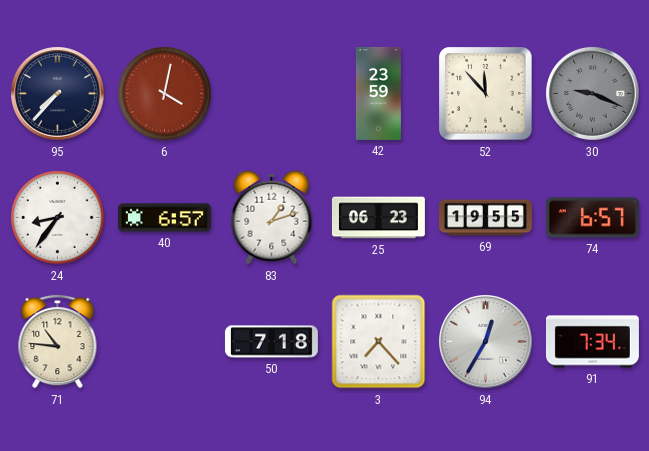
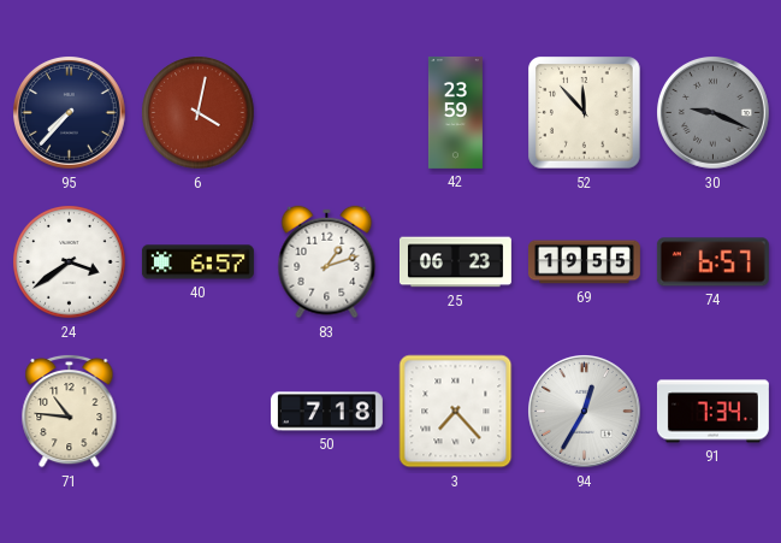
24: 8:36 -> 3:39 (70, 262)
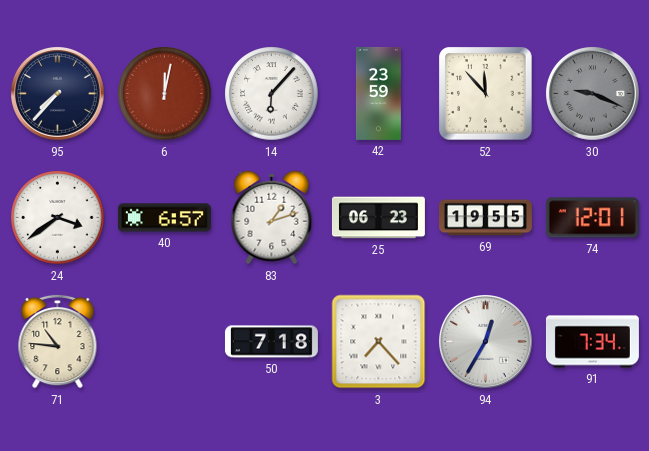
6: 4:02 -> 12:02 (165, 94)
14: none -> 6:07 (272, 94)
74: 6:57 -> 12:01 (592, 218)
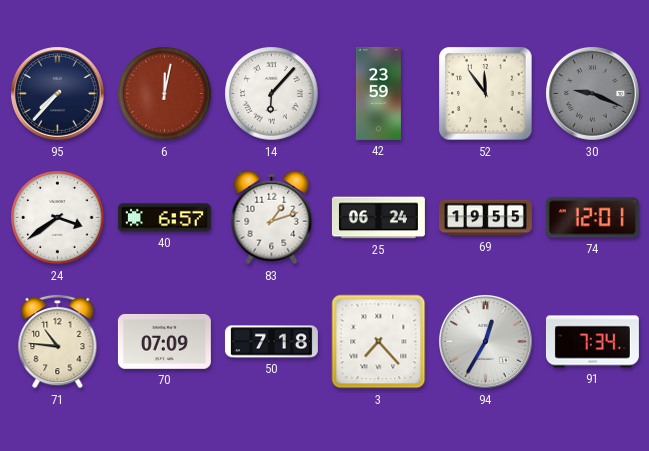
52: 11:53 -> 11:54 (486, 94)
25: 06:23 -> 06:24 (378, 218)
70: none -> 07:09 (164, 342)
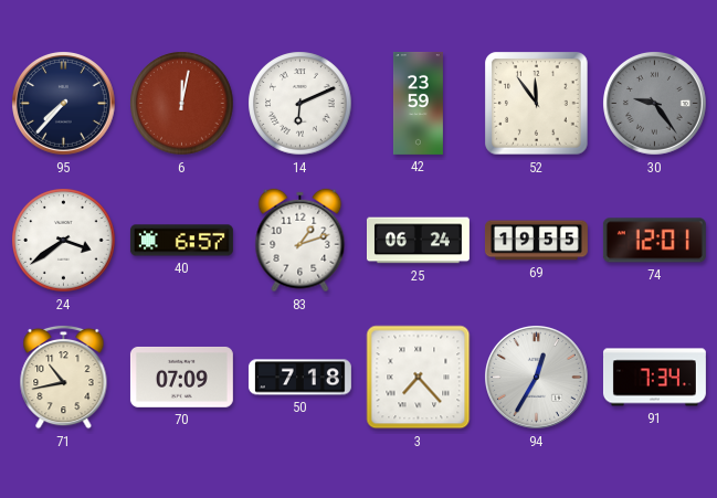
14: 6:07 -> 6:11 (300, 104)
30: 9:19 -> 9:24 (655, 104)
71: 10:46 -> 10:43 (64, 377)
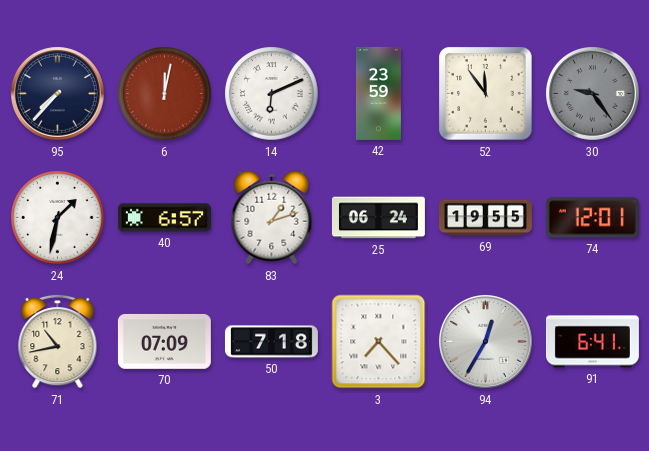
24: 3:39 -> 1:32 (58, 218)
91: 7:34 -> 6:41 (592, 342)
